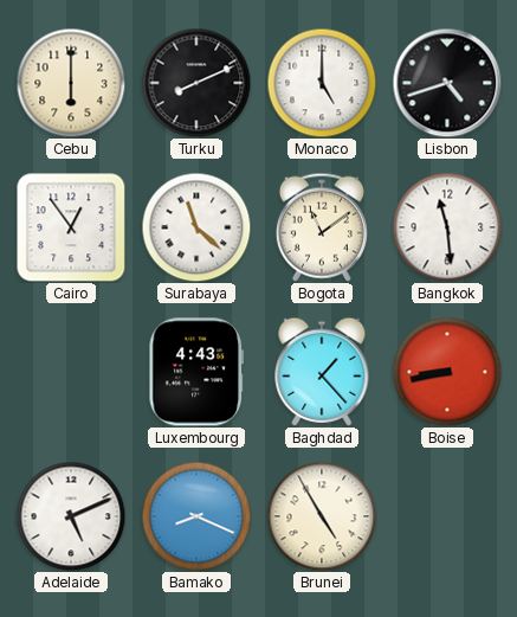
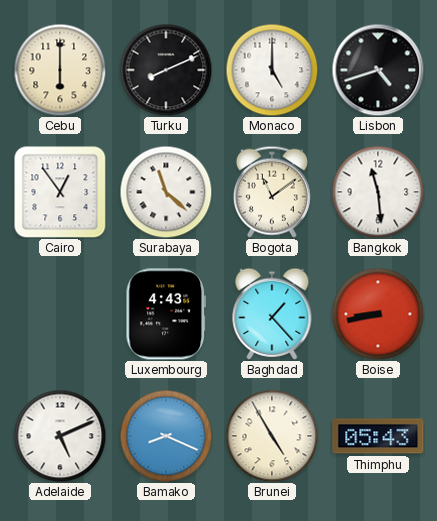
Thimphu: none -> 05:43 (378, 436)
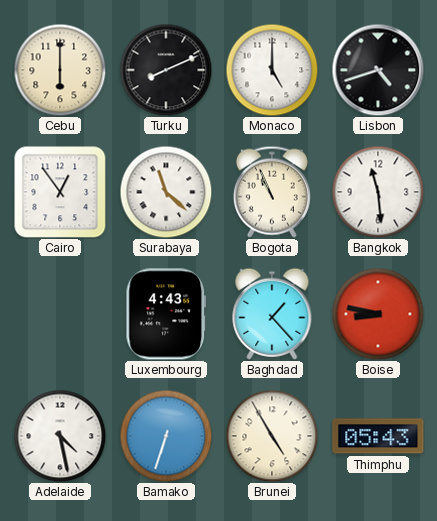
Bogota: 11:09 -> 10:56 (272, 192)
Boise: 8:43 -> 8:47 (378, 314)
Adelaide: 5:11 -> 4:28 (60, 436)
Bamako: 8:19 -> 6:33 (166, 436)
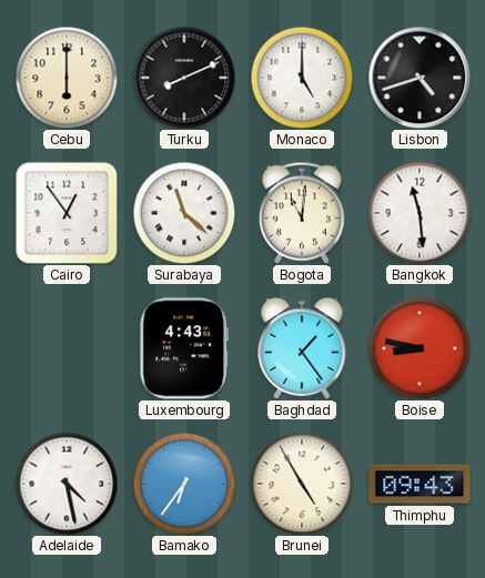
Bogota: 10:56 -> 11:01 (302, 213)
Baghdad: 1:23 -> 1:24 (302, 348)
Bamako: 6:33 -> 6:36 (184, 484)
Thimphu: 05:43 -> 09:43 (420, 484)
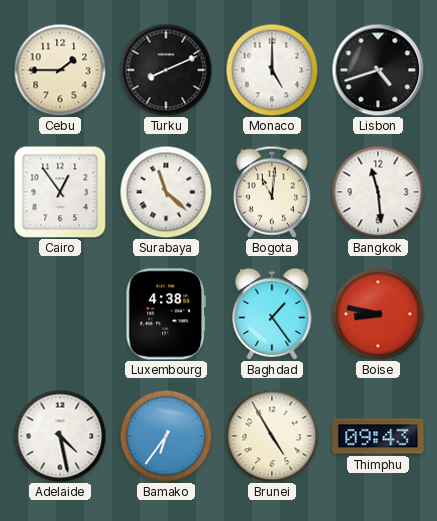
Cebu: 6:00 -> 1:45 (60, 70)
Luxembourg: 4:43 -> 4:38 (166, 314)
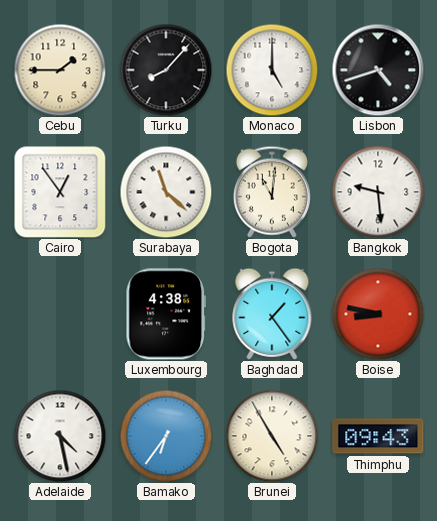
Turku: 8:11 -> 8:07 (166, 70)
Bangkok: 11:29 -> 9:29 (378, 192)
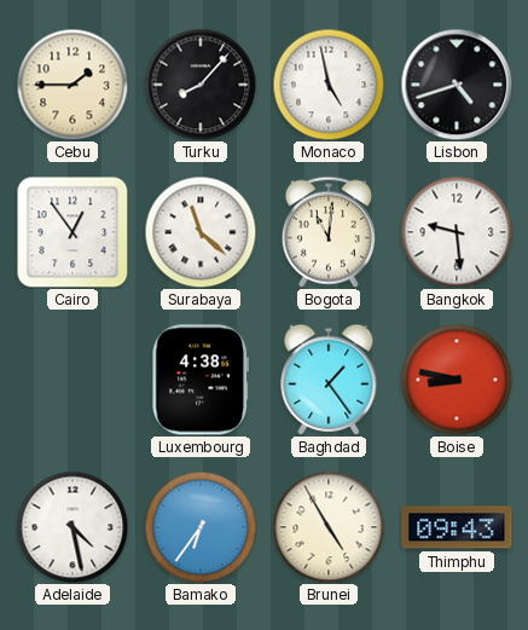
Monaco: 5:00 -> 4:58 (329, 85)
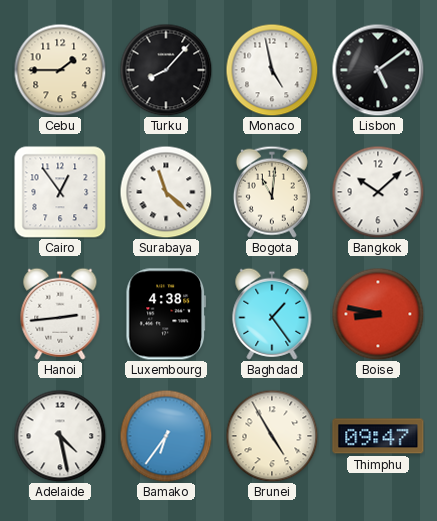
Lisbon: 4:42 -> 5:09 (378, 70)
Bangkok: 9:29 -> 10:08 (378, 192)
Hanoi: none -> 2:44 (60, 314)
Thimphu: 09:43 -> 09:47 (378, 436)
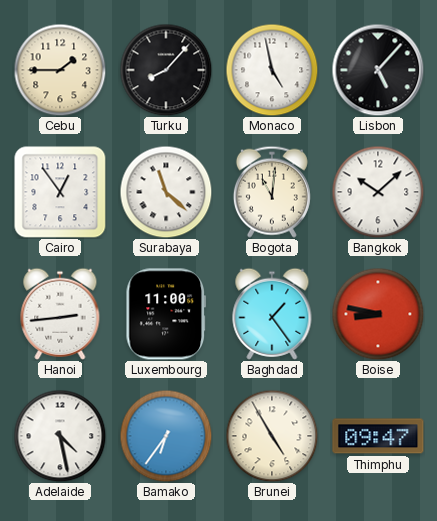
Lisbon: 5:09 -> 5:07 (378, 70)
Luxembourg: 4:38 -> 11:00 (166, 314)
